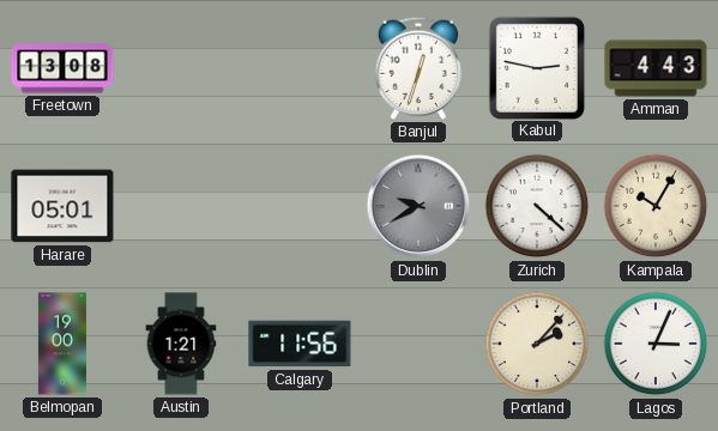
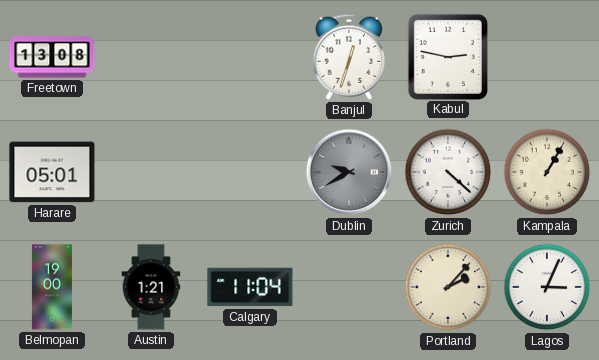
Amman: 4:43 -> none (656, 68)
Kampala: 10:05 -> 1:05 (547, 172)
Calgary: 11:56 -> 11:04 (250, 287)
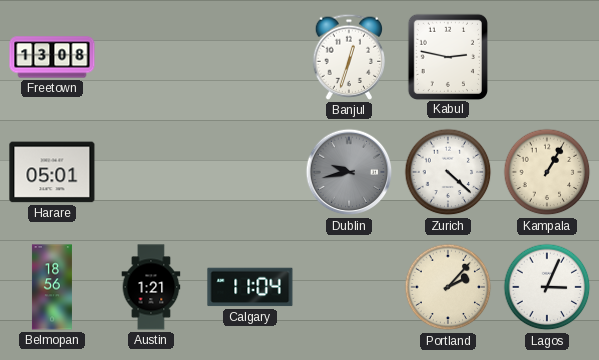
Dublin: 9:40 -> 9:43 (349, 172)
Belmopan: 19:00 -> 18:56 (52, 287)
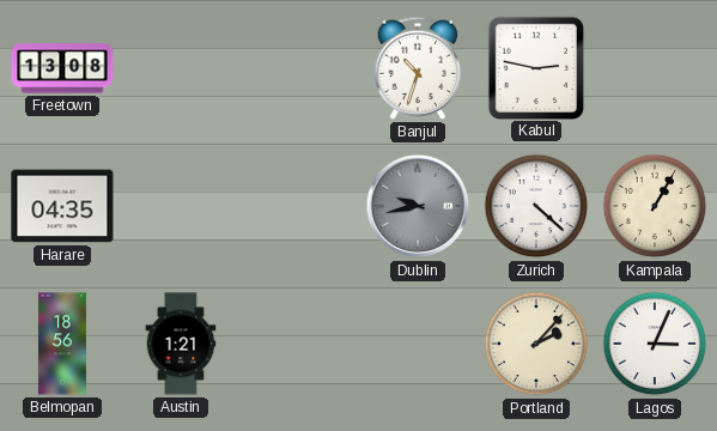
Banjul: 12:33 -> 10:33 (418, 68)
Harare: 05:01 -> 04:35 (62, 206)
Calgary: 11:04 -> none (250, 287)
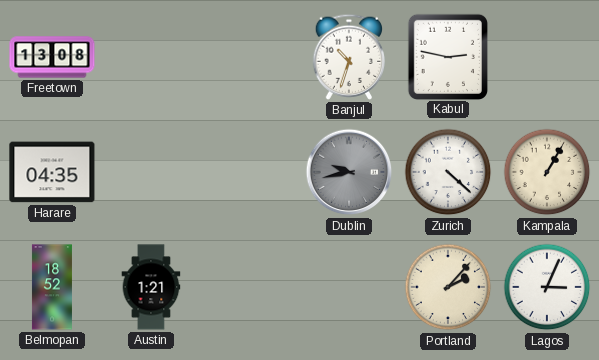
Belmopan: 18:56 -> 18:52 (52, 287)
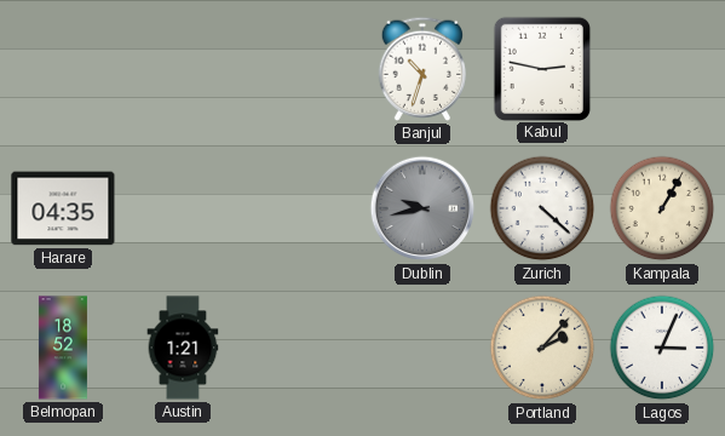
Freetown: 13:08 -> none (52, 57)
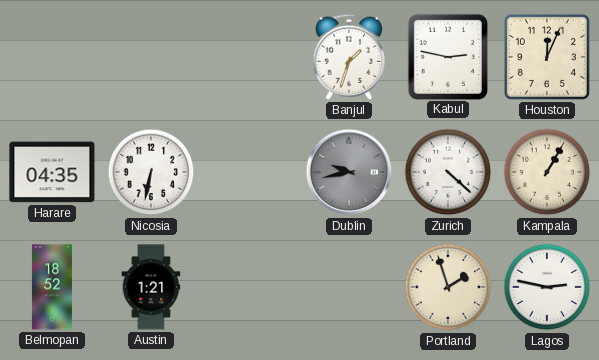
Banjul: 10:33 -> 1:33 (349, 57)
Houston: none -> 12:04 (547, 57)
Nicosia: none -> 6:32 (151, 172)
Portland: 2:07 -> 1:57 (448, 287)
Lagos: 3:04 -> 2:47 (547, 287)
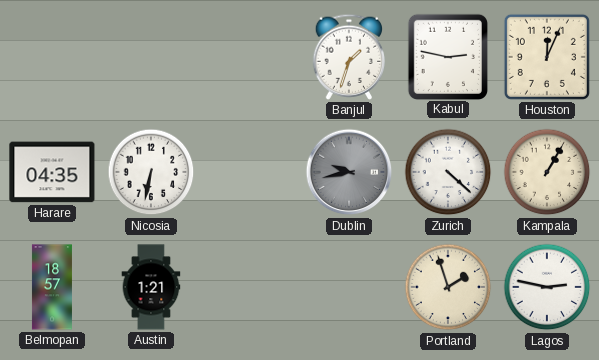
Belmopan: 18:52 -> 18:57 (52, 287)
